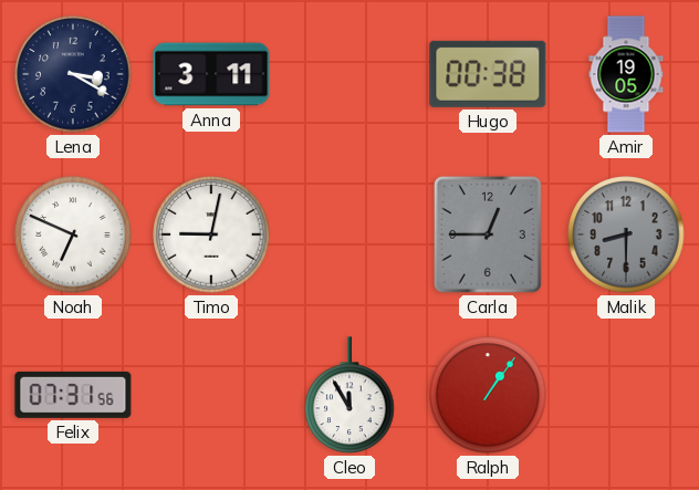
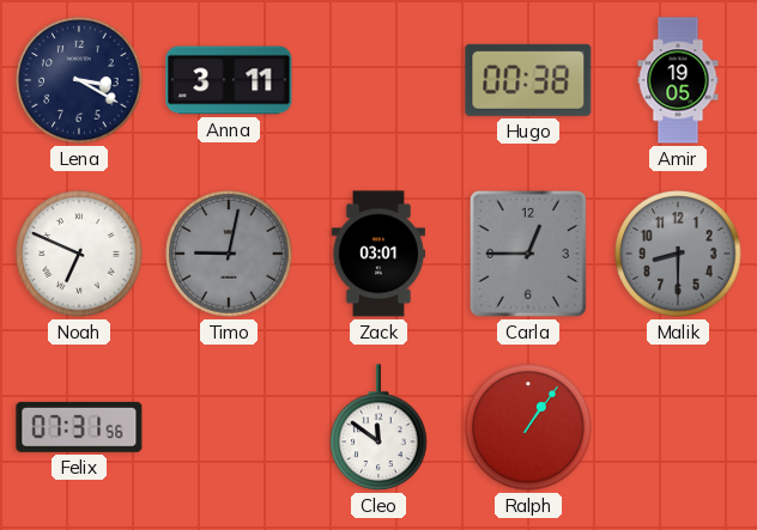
Timo dial: white -> grey (229, 254)
Zack: none -> 03:01 (378, 254)
Cleo: 11:55 -> 11:51 (378, 427)
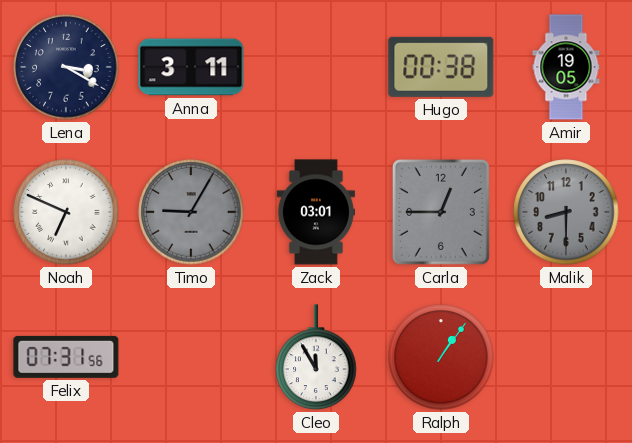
Timo: 9:02 -> 9:05 (191, 212)
Cleo: 11:51 -> 11:55 (316, 357)
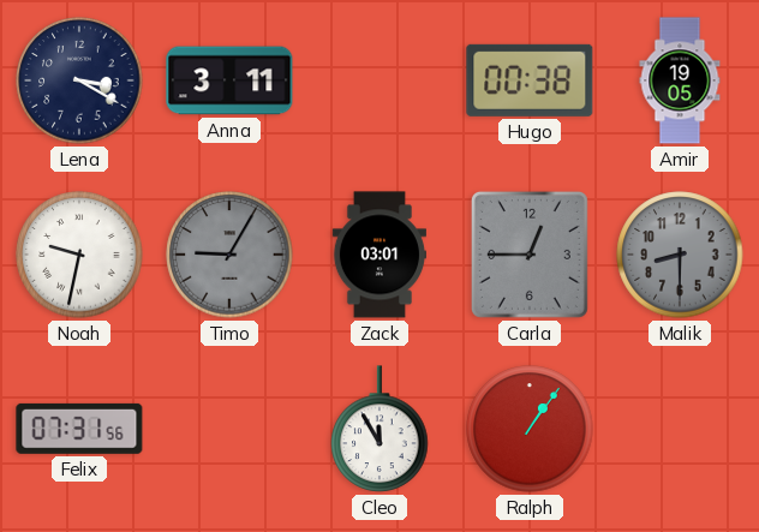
Noah: 6:49 -> 9:32 (79, 255)
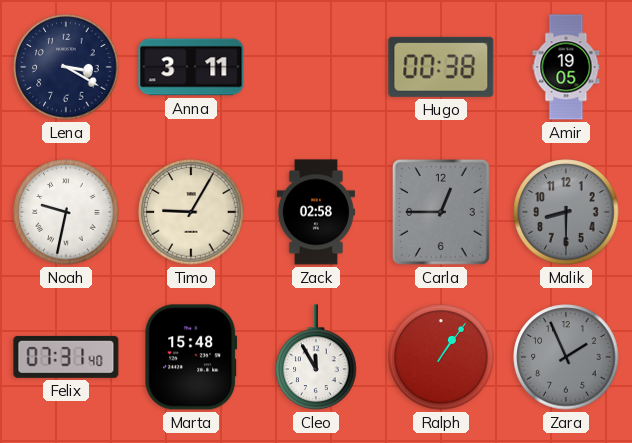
Timo dial: grey -> cream (191, 212)
Zack: 03:01 -> 02:58 (316, 212)
Felix: 07:31:56 -> 07:31:40 (66, 357)
Marta: none -> 15:48 (191, 357)
Zara: none -> 1:56 (566, 357)
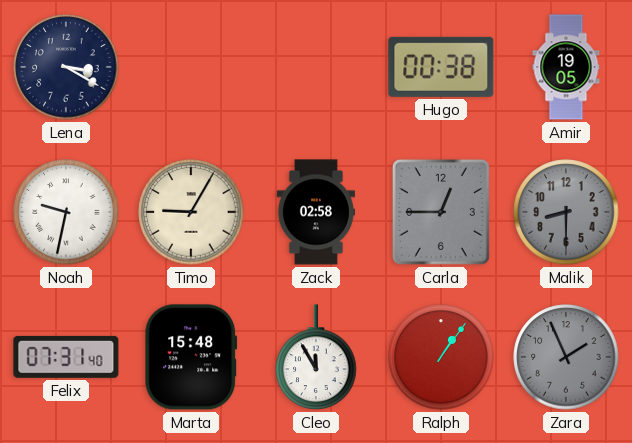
Anna: 3:11 -> none (191, 67)
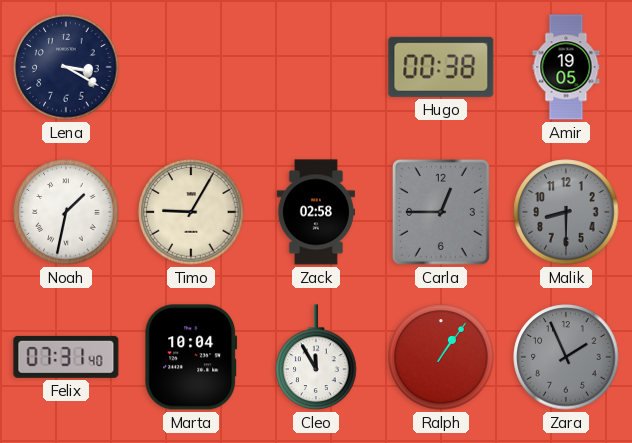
Noah: 9:32 -> 1:32 (66, 212)
Marta: 15:48 -> 10:04 (191, 357)
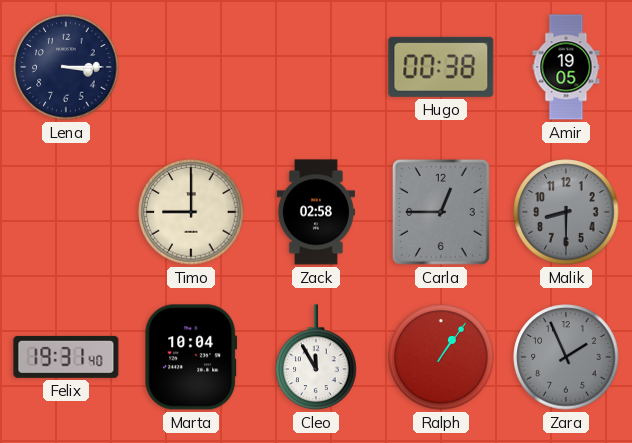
Lena: 3:20 -> 3:15 (66, 67)
Noah: 1:32 -> none (66, 212)
Timo: 9:05 -> 9:00 (191, 212)
Felix: 07:31 -> 19:31 (66, 357)
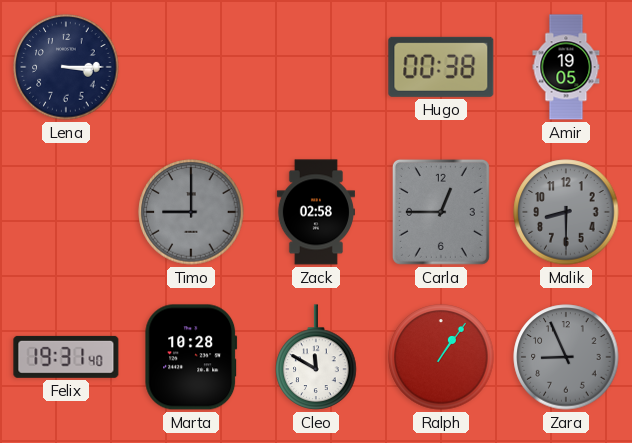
Timo dial: cream -> grey (191, 212)
Marta: 10:04 -> 10:28 (191, 357)
Cleo: 11:55 -> 11:50 (316, 357)
Zara: 1:56 -> 8:56 (566, 357)
